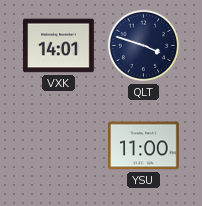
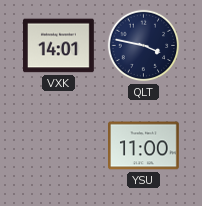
QLT: 3:48 -> 3:47 (144, 46)
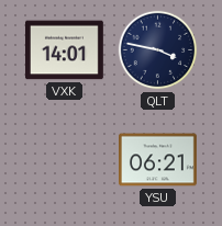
YSU: 11:00 -> 06:21 (158, 160)
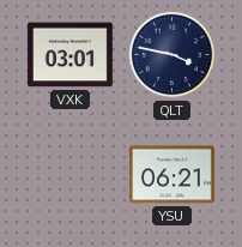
VXK: 14:01 -> 03:01 (71, 55)
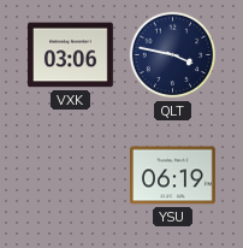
VXK: 03:01 -> 03:06 (71, 55)
YSU: 06:21 -> 06:19 (173, 176)
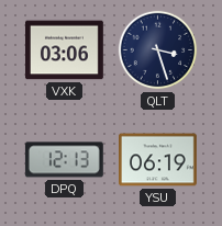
QLT: 3:47 -> 3:27 (158, 50)
DPQ: none -> 12:13 (64, 160)
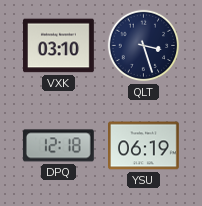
VXK: 03:06 -> 03:10 (59, 46)
DPQ: 12:13 -> 12:18 (58, 146)
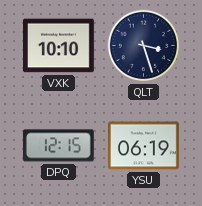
VXK: 03:10 -> 10:10 (59, 46)
DPQ: 12:18 -> 12:15 (58, 146)
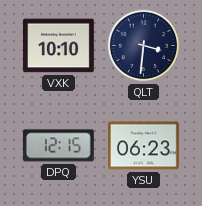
QLT: 3:27 -> 3:31 (144, 46)
YSU: 06:19 -> 06:23 (144, 146)
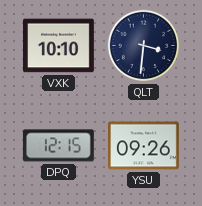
YSU: 06:23 -> 09:26 (144, 146)
